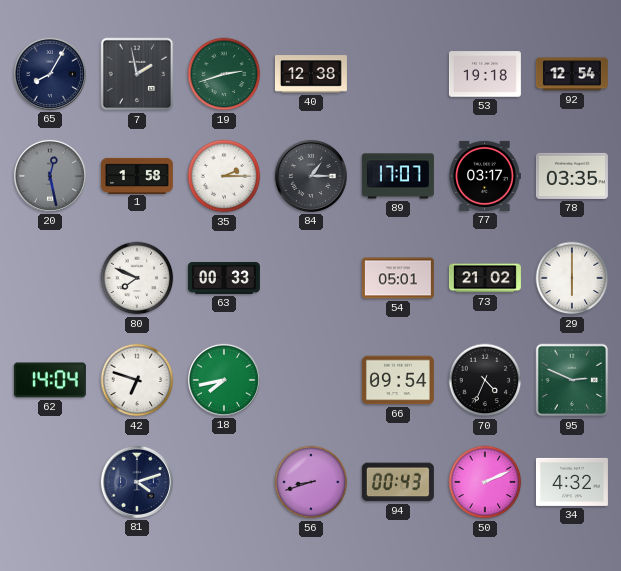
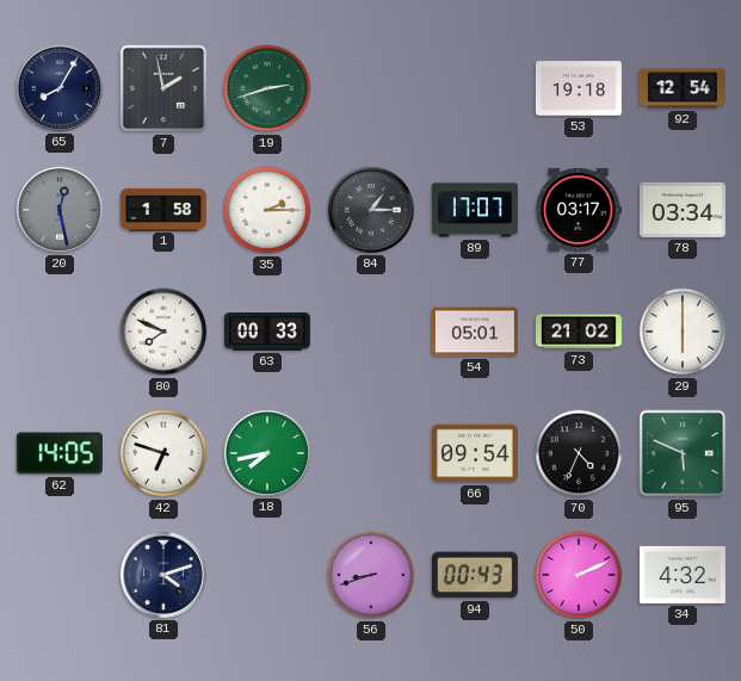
40: 12:38 -> none (311, 74)
78: 03:35 -> 03:34 (683, 210)
62: 14:04 -> 14:05 (60, 453)
95: 2:49 -> 5:49 (683, 453)
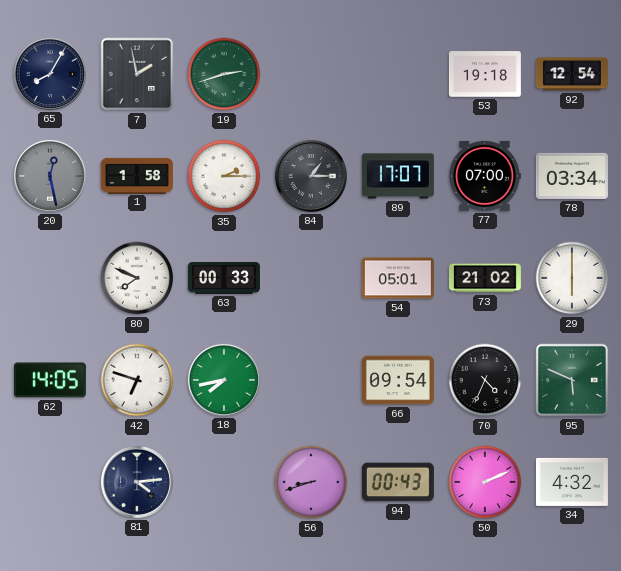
77: 03:17 -> 07:00 (485, 176)
81: 4:12 -> 4:14 (137, 482)
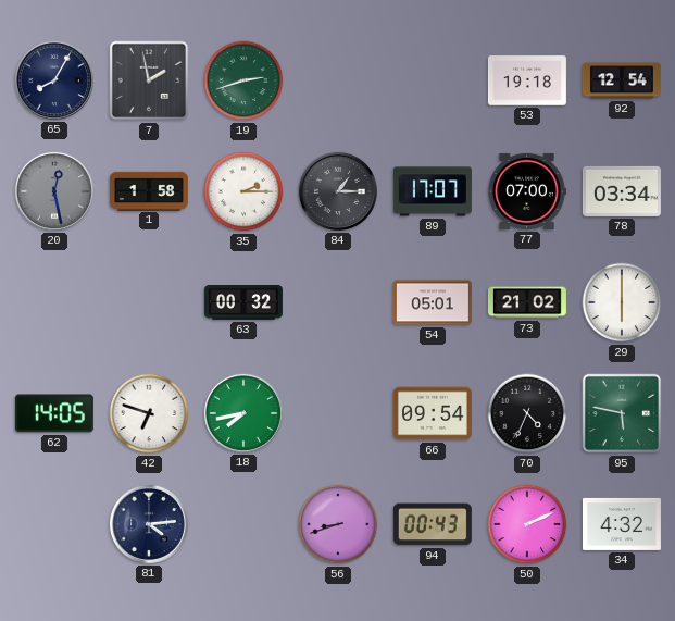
80: 7:49 -> none (137, 278)
63: 00:33 -> 00:32 (243, 303)
95: 5:49 -> 5:47 (622, 413)
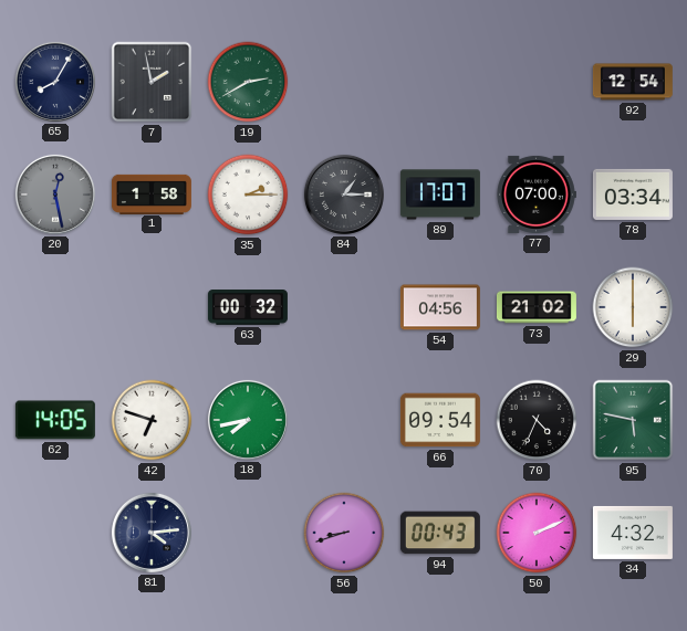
19: 2:42 -> 2:40 (248, 82)
53: 19:18 -> none (527, 80)
54: 05:01 -> 04:56 (440, 307)
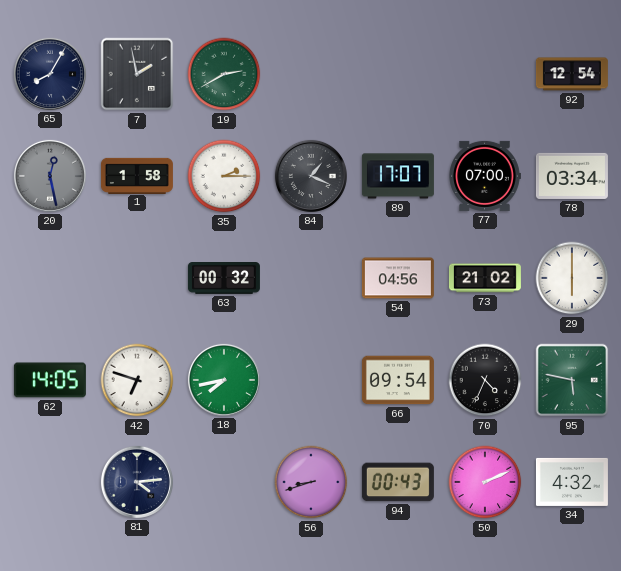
84: 1:15 -> 1:19 (311, 176)
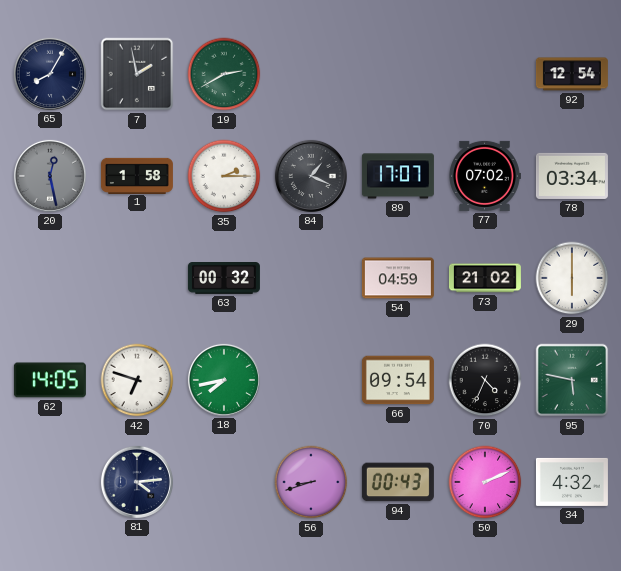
77: 07:00 -> 07:02 (485, 176)
54: 04:56 -> 04:59 (398, 278)
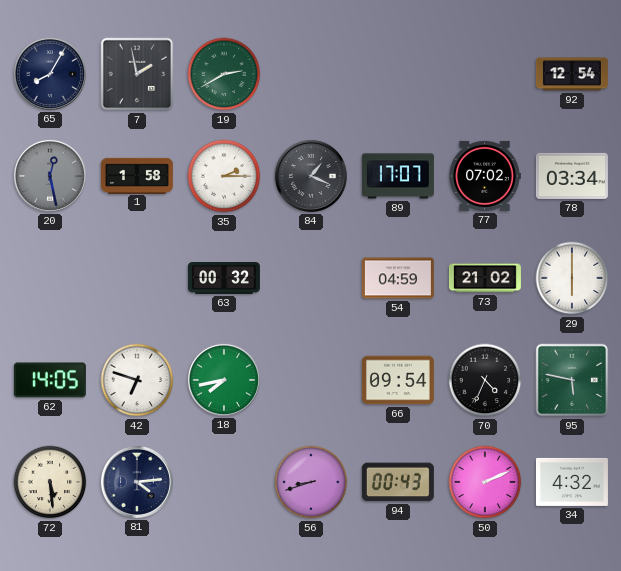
72: none -> 5:29 (50, 482)
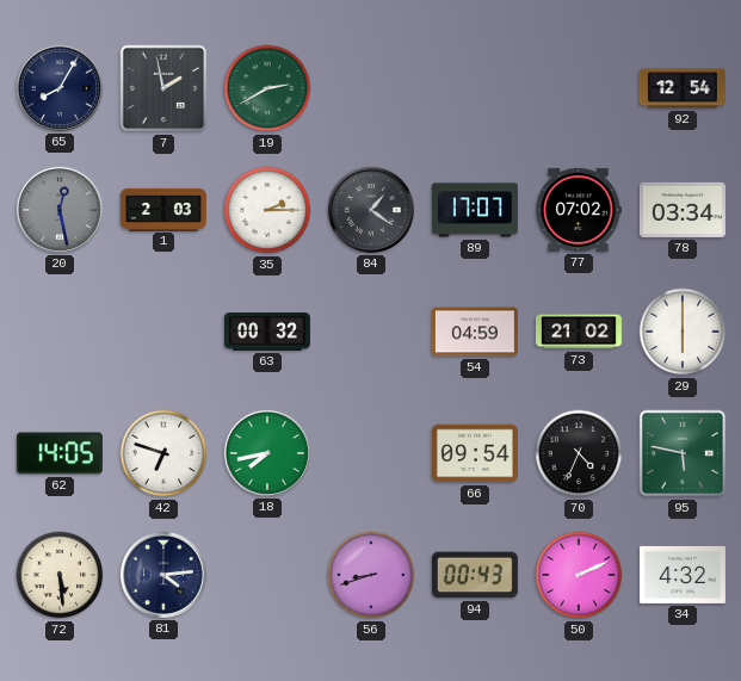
1: 1:58 -> 2:03 (163, 209)
84: 1:19 -> 1:21 (371, 210)
